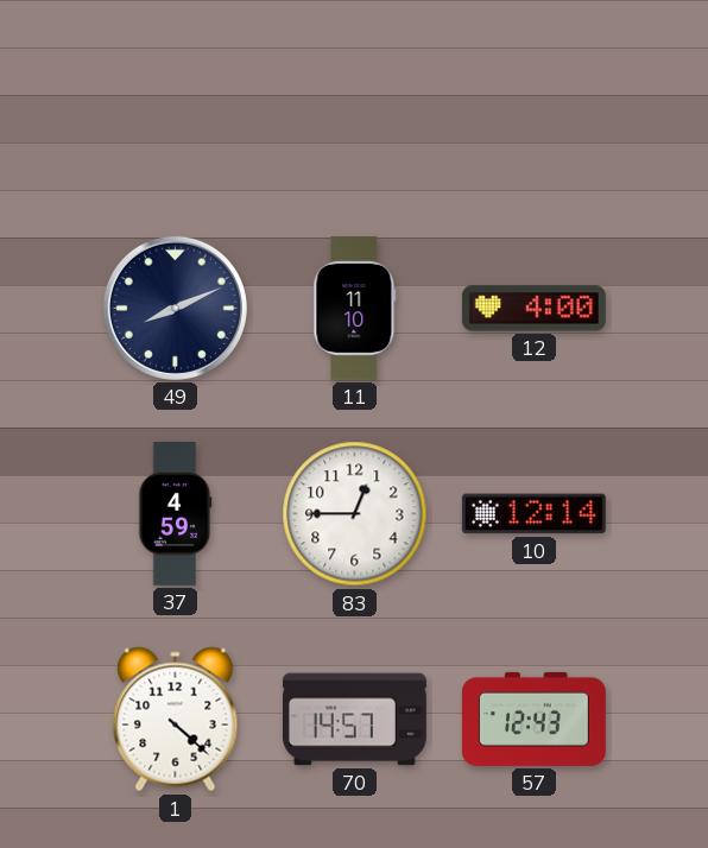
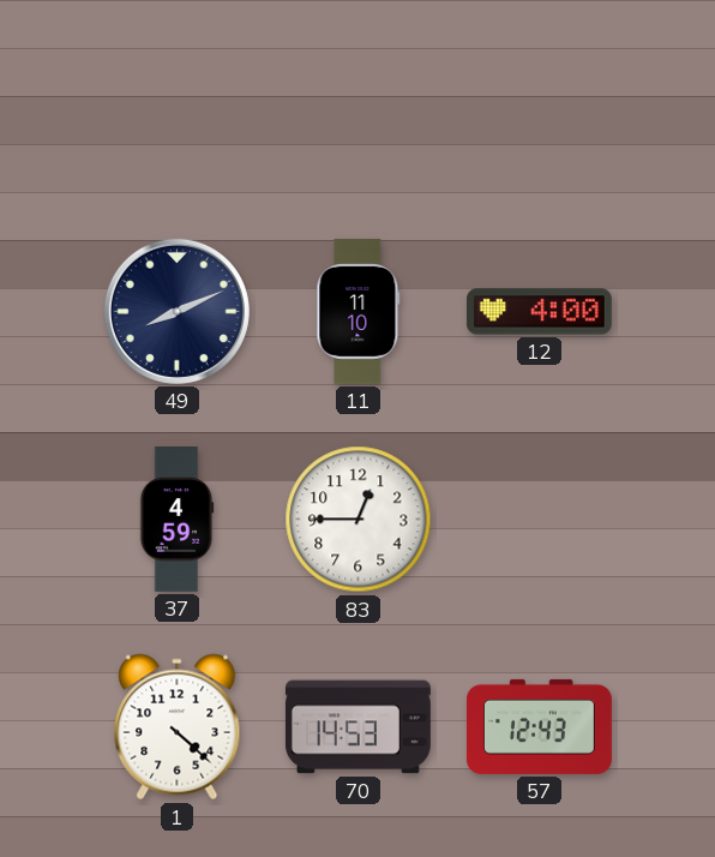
10: 12:14 -> none (533, 514)
70: 14:57 -> 14:53 (357, 727)
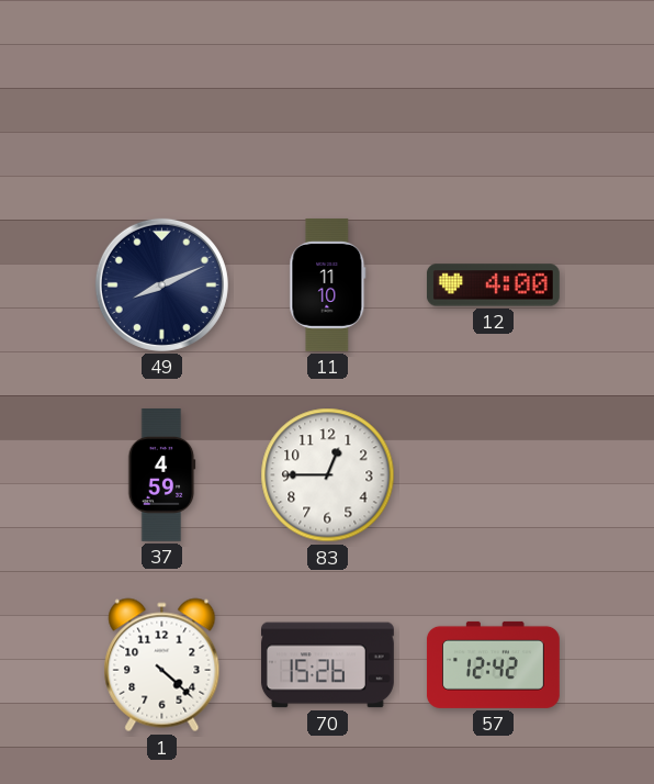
70: 14:53 -> 15:26 (327, 665)
57: 12:43 -> 12:42 (494, 664)
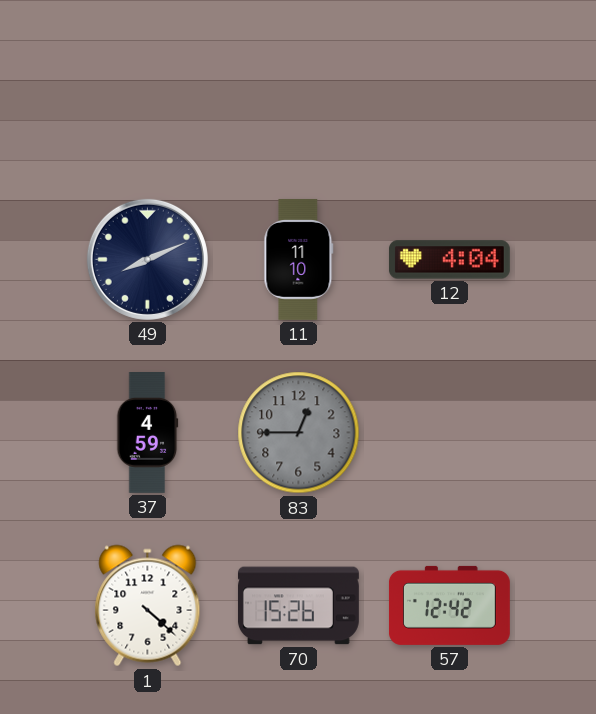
12: 4:00 -> 4:04 (449, 260)
83 dial: white -> grey (299, 433)
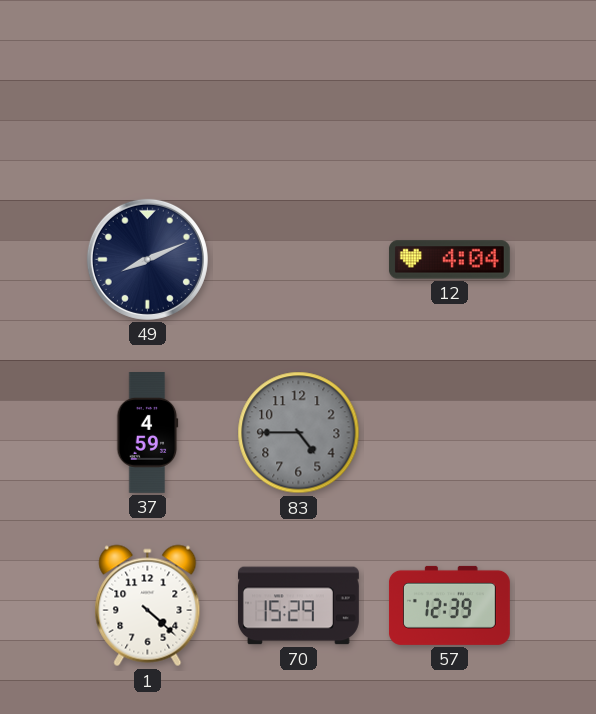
11: 11:10 -> none (299, 259)
83: 12:45 -> 4:45 (299, 433)
70: 15:26 -> 15:29 (298, 606)
57: 12:42 -> 12:39 (450, 605)
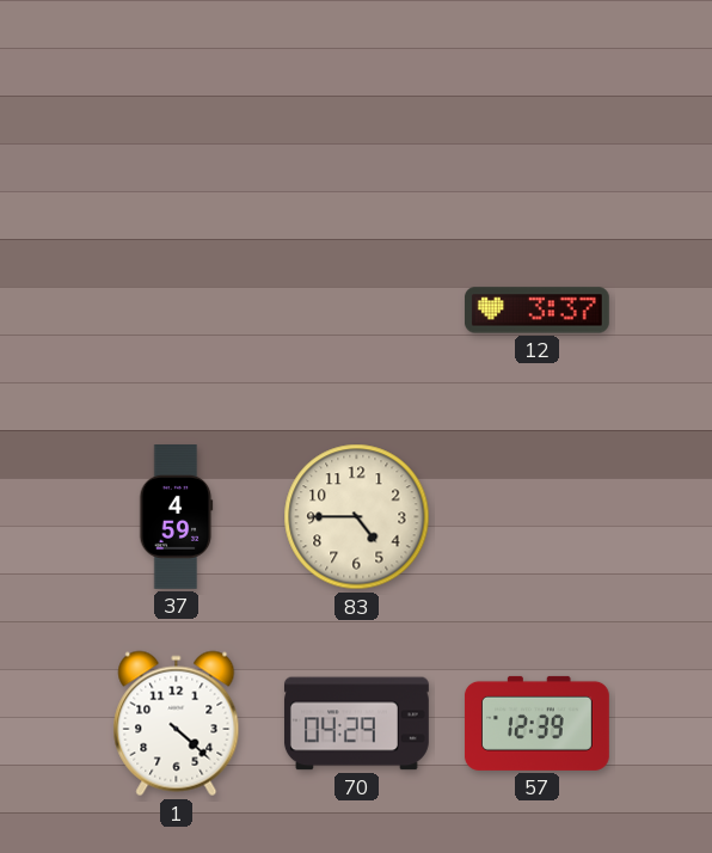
49: 8:11 -> none (147, 259)
12: 4:04 -> 3:37 (536, 311)
83 dial: grey -> cream (357, 517)
70: 15:29 -> 04:29 (356, 724)
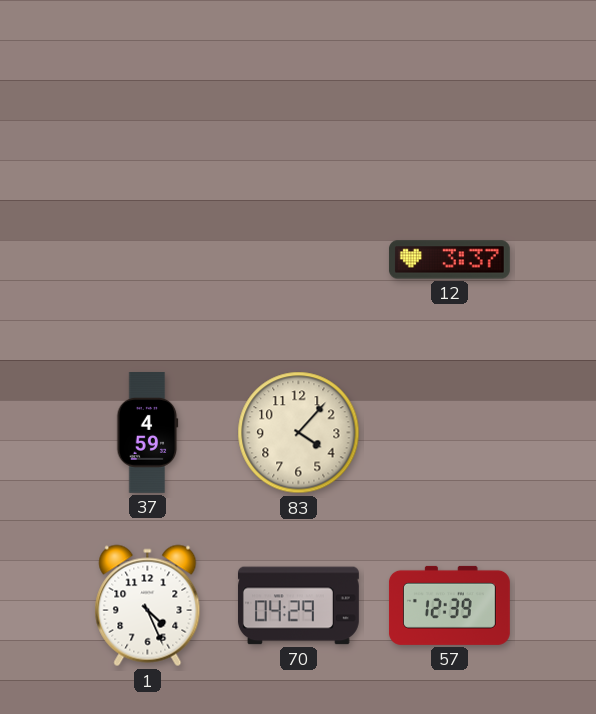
83: 4:45 -> 4:07 (299, 433)
1: 4:22 -> 4:26 (148, 606)
